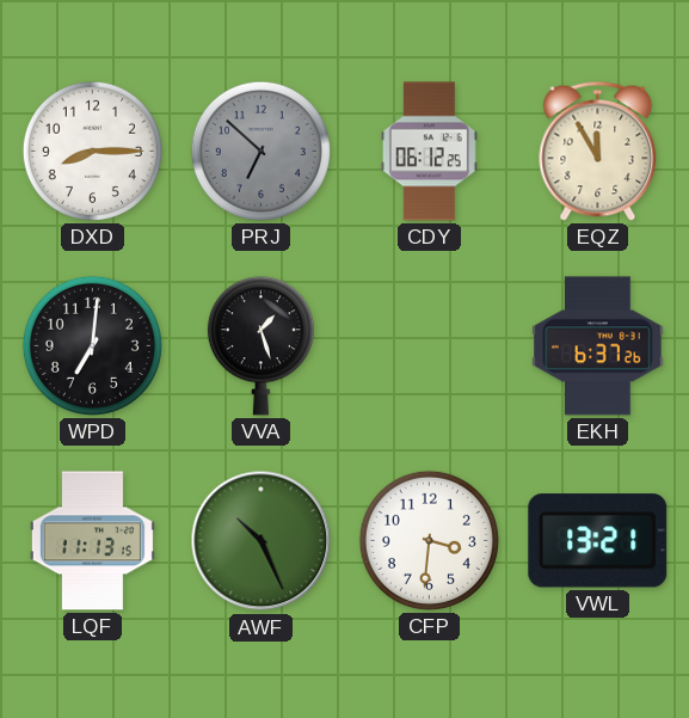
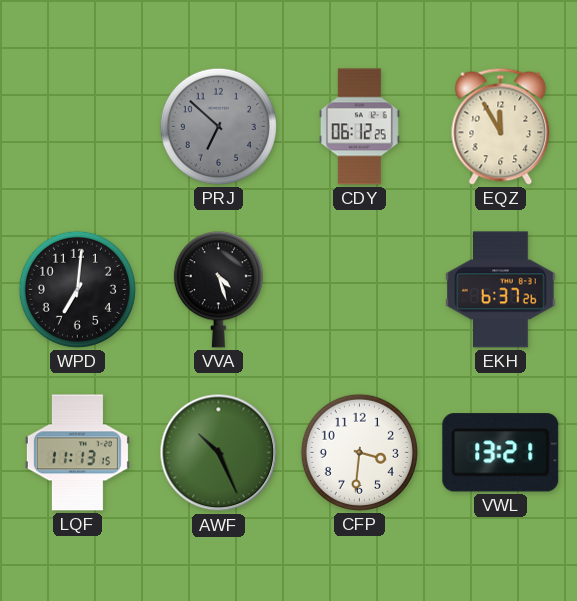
DXD: 8:15 -> none (92, 151)
VVA: 1:27 -> 4:27 (218, 290)
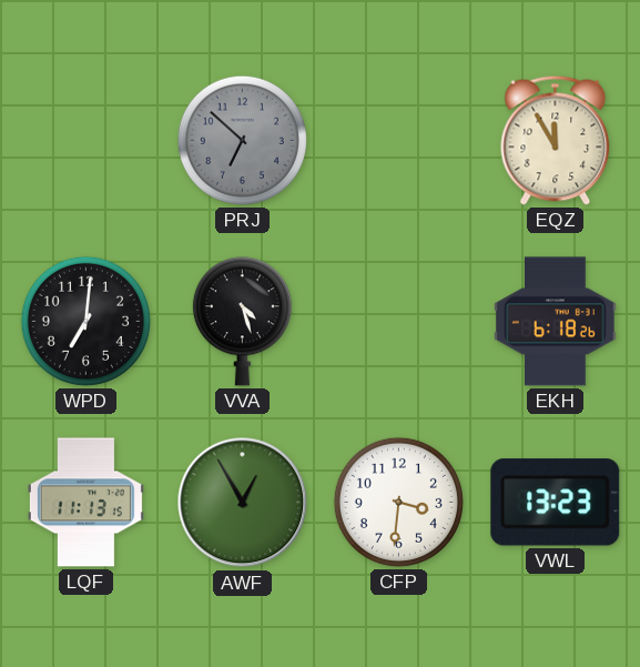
CDY: 06:12 -> none (359, 127)
EKH: 6:37 -> 6:18 (556, 322)
AWF: 10:26 -> 12:55 (243, 503)
VWL: 13:21 -> 13:23 (556, 503)
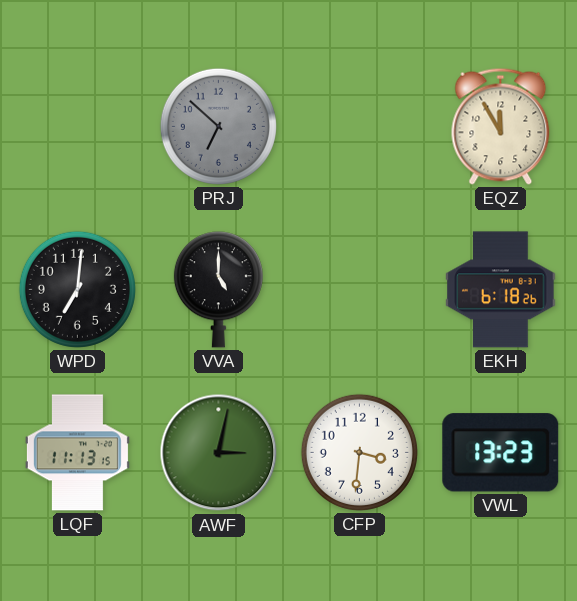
VVA: 4:27 -> 5:00 (218, 290)
AWF: 12:55 -> 3:02 (219, 453)
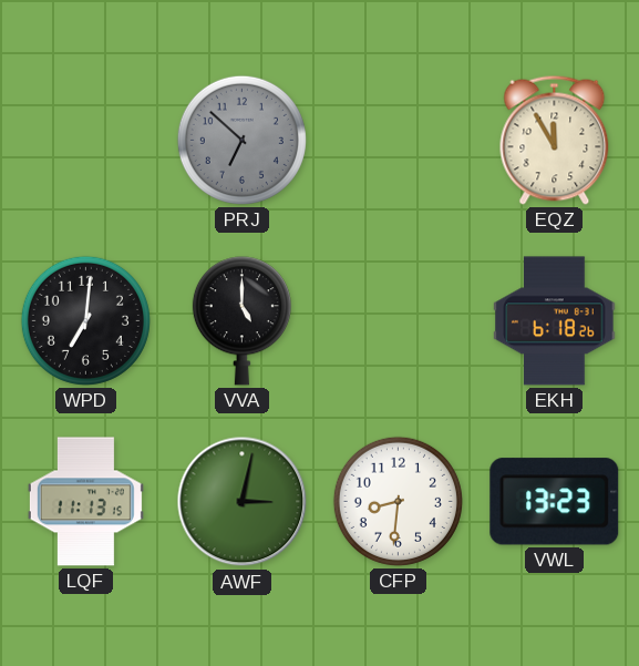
CFP: 3:31 -> 8:31 (398, 501)
